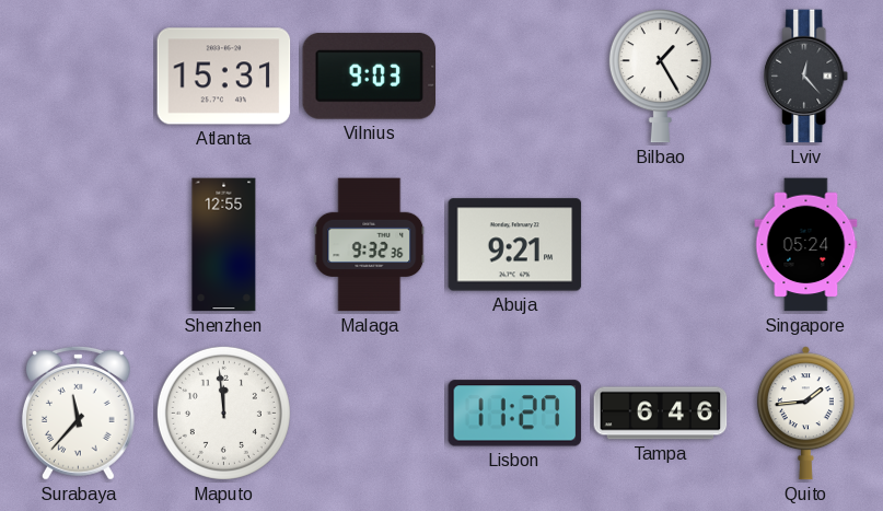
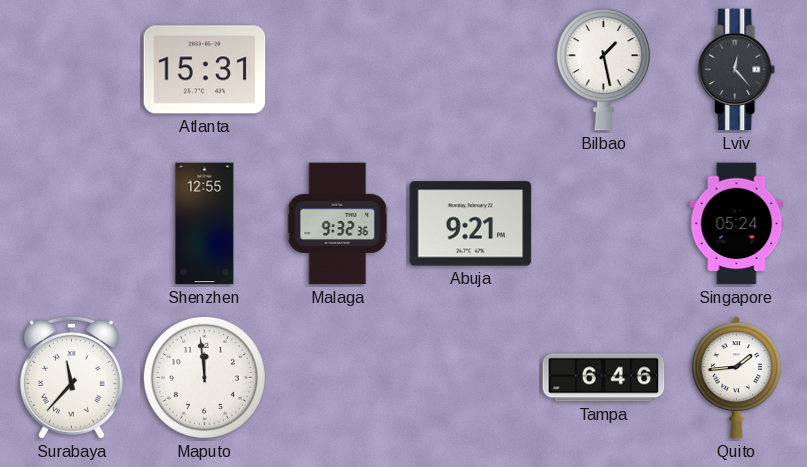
Vilnius: 9:03 -> none (370, 77)
Bilbao: 1:25 -> 1:28 (603, 70)
Lisbon: 11:27 -> none (515, 414)
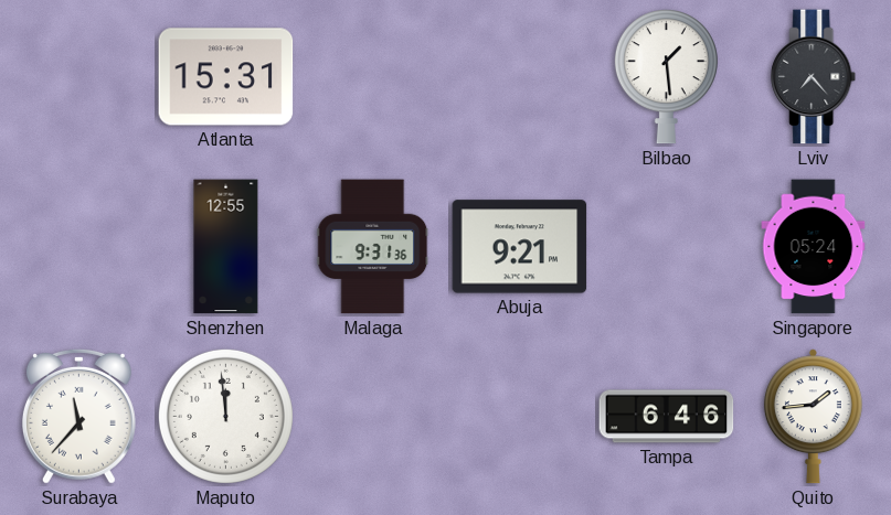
Bilbao: 1:28 -> 1:29 (666, 77)
Lviv: 12:23 -> 7:23 (814, 77)
Malaga: 9:32 -> 9:31 (373, 247)
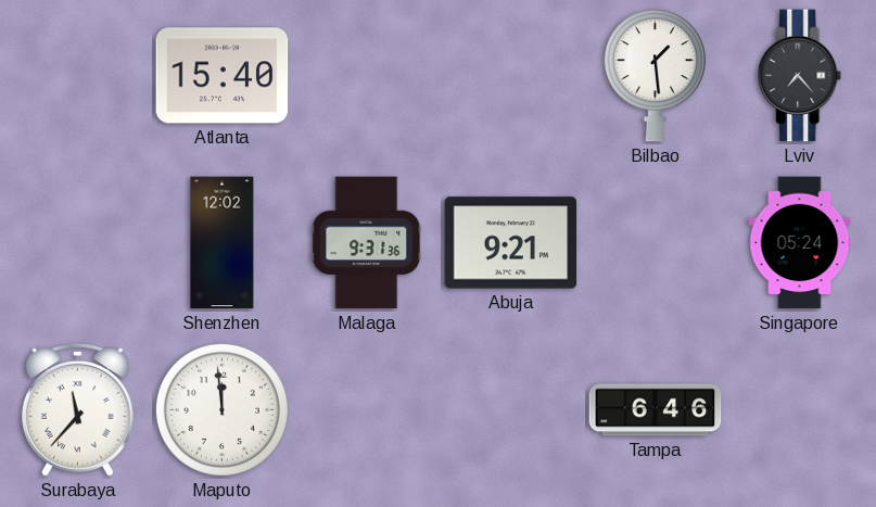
Atlanta: 15:31 -> 15:40 (223, 76)
Shenzhen: 12:55 -> 12:02 (223, 243)
Quito: 1:44 -> none (813, 417)
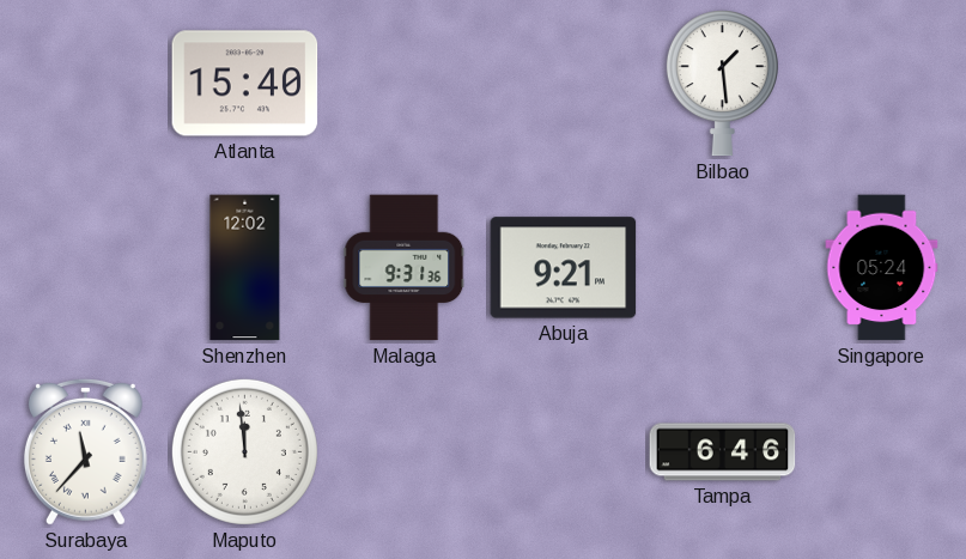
Lviv: 7:23 -> none (800, 76)
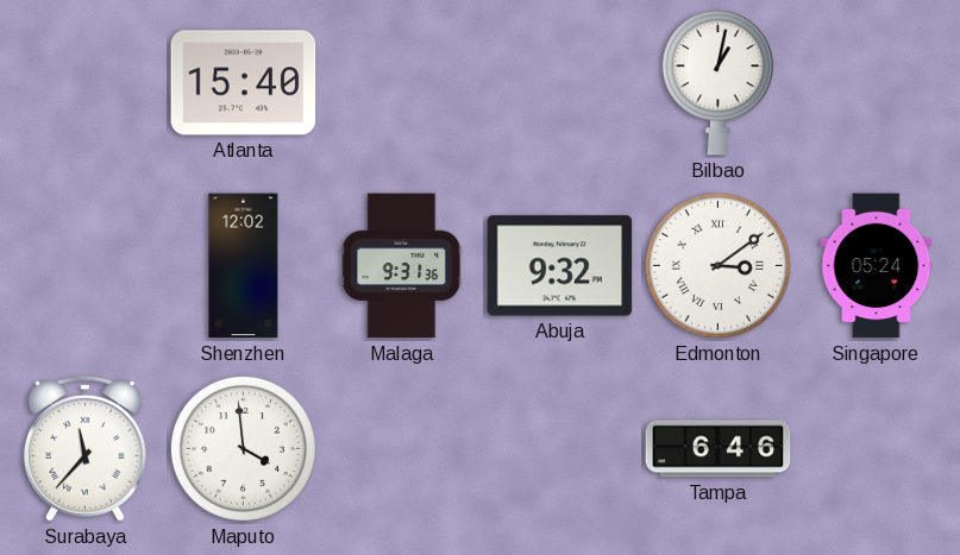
Bilbao: 1:29 -> 1:02 (717, 83)
Abuja: 9:21 -> 9:32 (560, 266)
Edmonton: none -> 3:09 (717, 265)
Maputo: 11:59 -> 3:59 (243, 448)
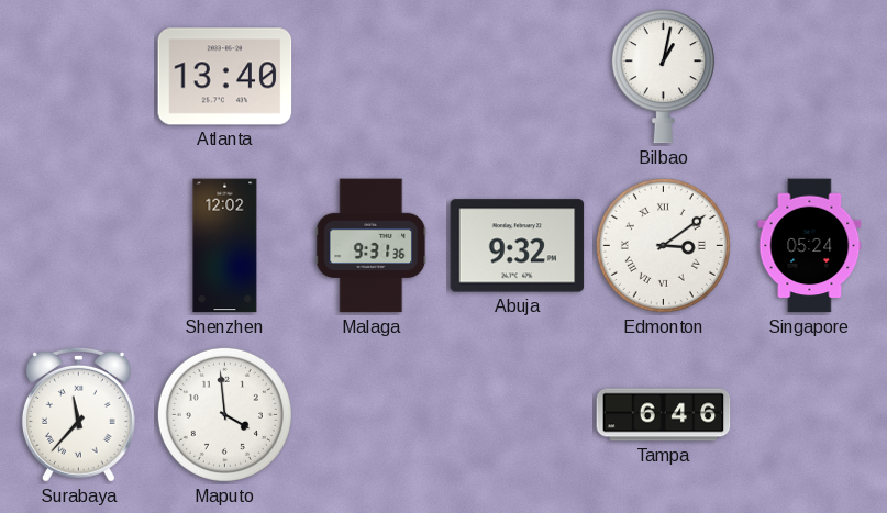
Atlanta: 15:40 -> 13:40 (225, 77)
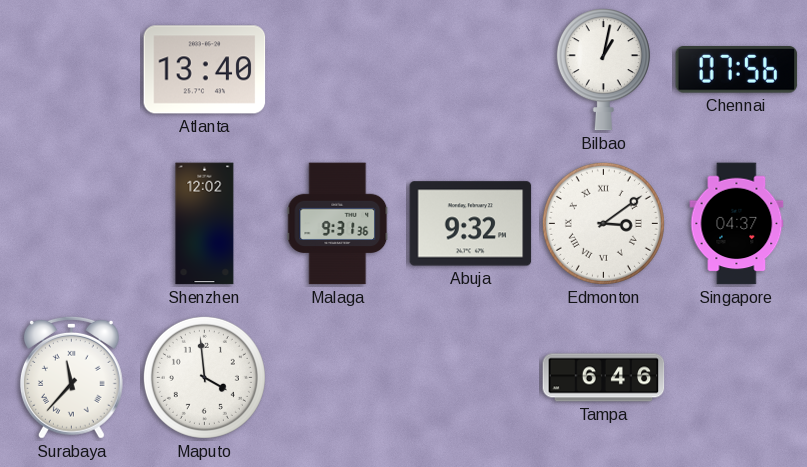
Chennai: none -> 07:56 (737, 70)
Singapore: 05:24 -> 04:37 (737, 224)
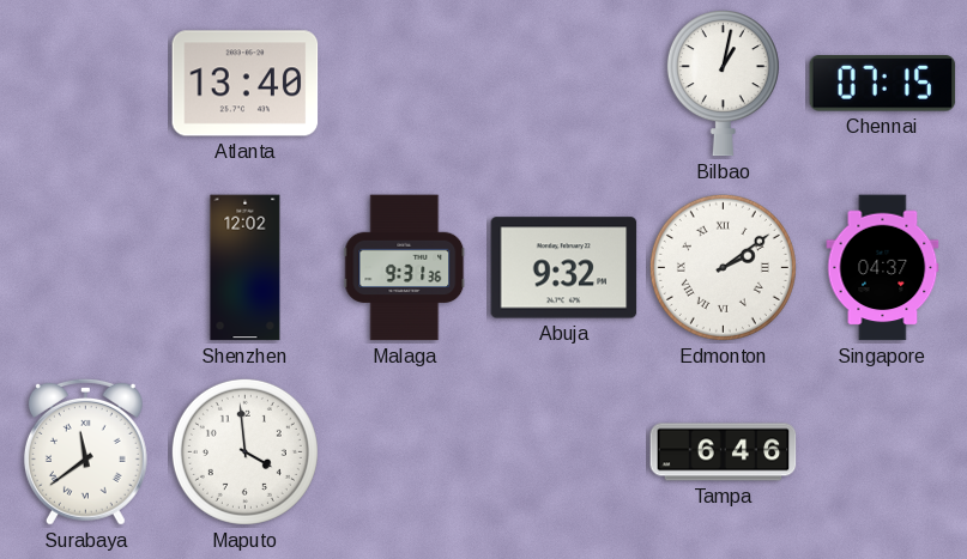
Chennai: 07:56 -> 07:15 (883, 84)
Edmonton: 3:09 -> 2:09 (723, 267)
Surabaya: 11:37 -> 11:39 (85, 451)
